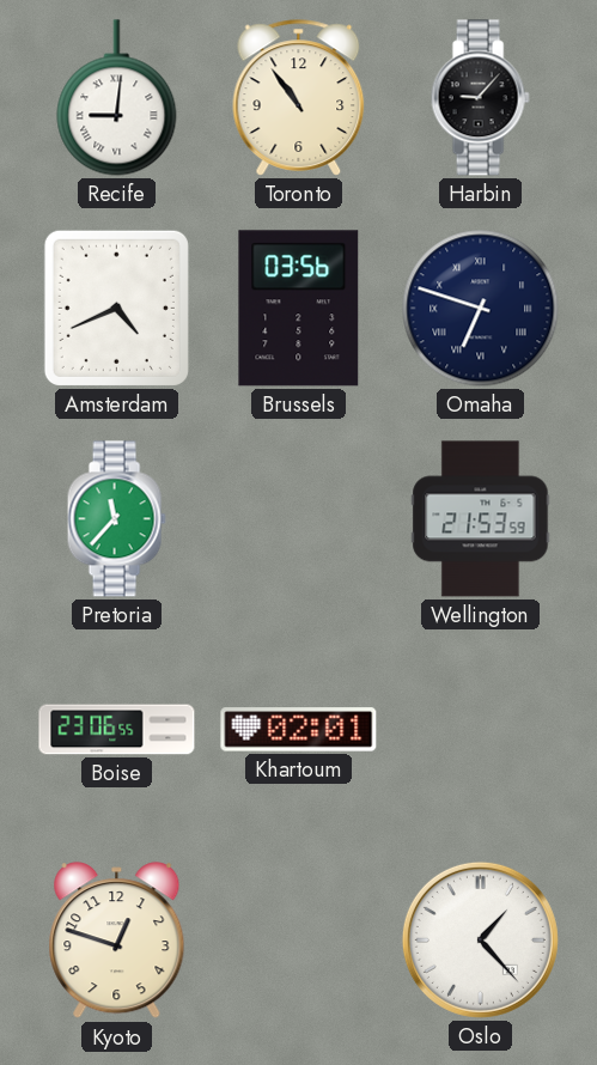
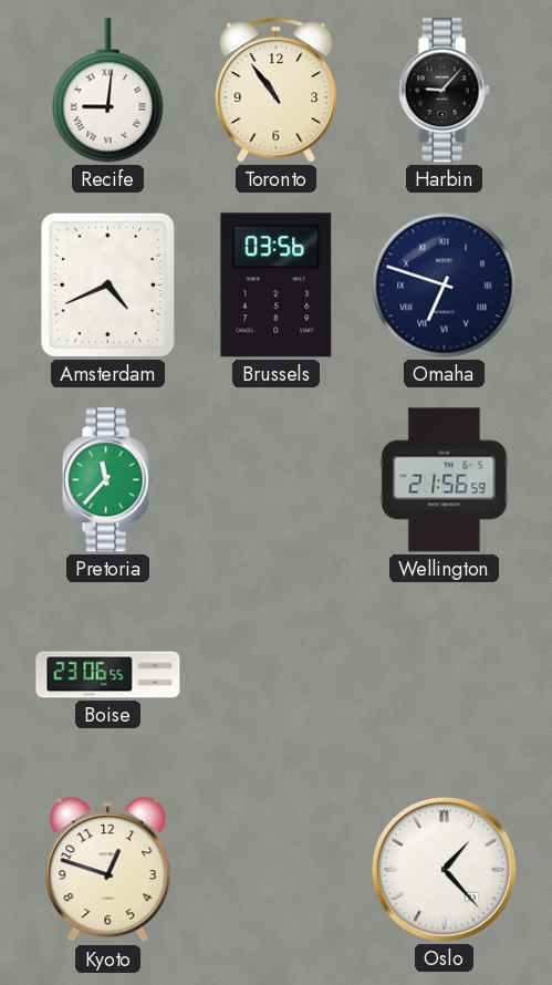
Wellington: 21:53 -> 21:56 (445, 480)
Khartoum: 02:01 -> none (299, 730)
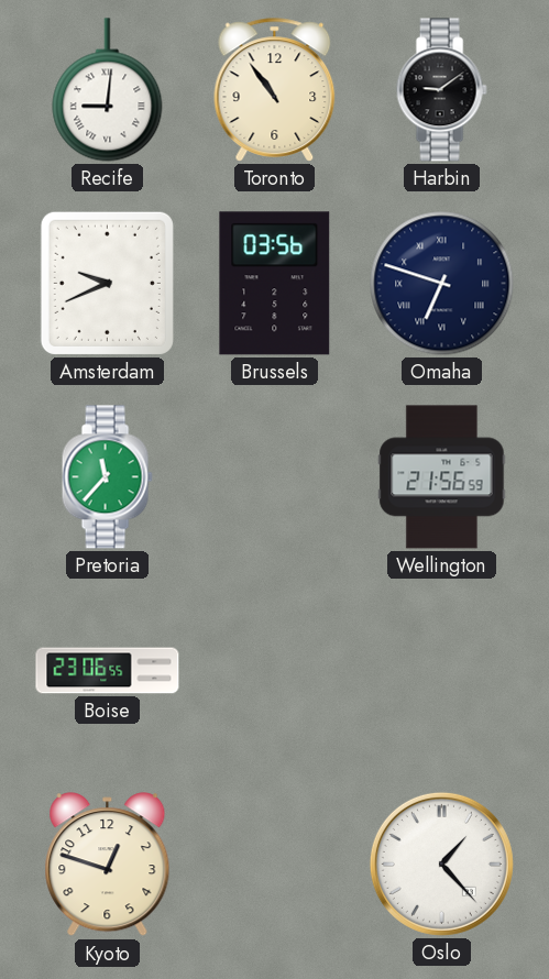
Harbin: 9:07 -> 9:09 (441, 90)
Amsterdam: 4:41 -> 9:41 (107, 283)
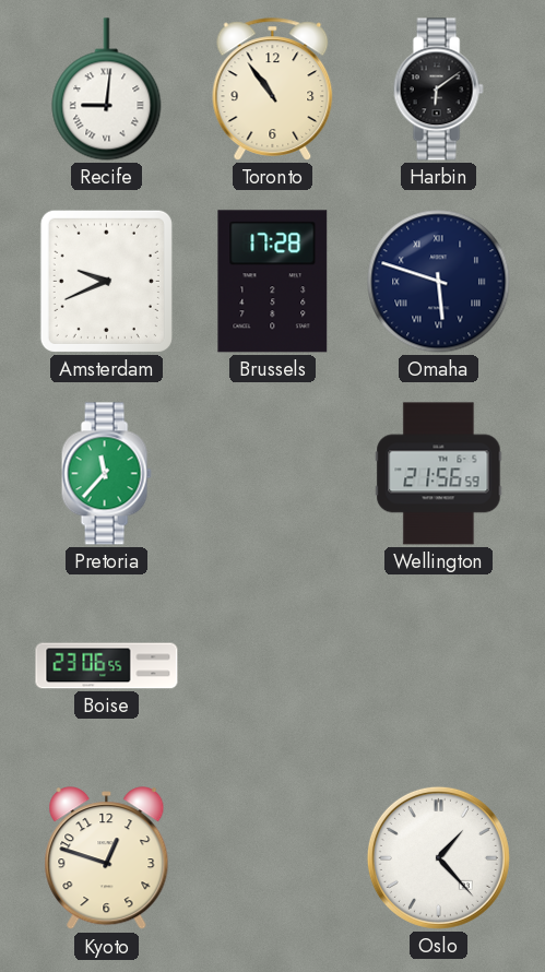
Harbin: 9:09 -> 6:09 (438, 90)
Brussels: 03:56 -> 17:28 (273, 282)
Omaha: 6:48 -> 5:48 (439, 282)
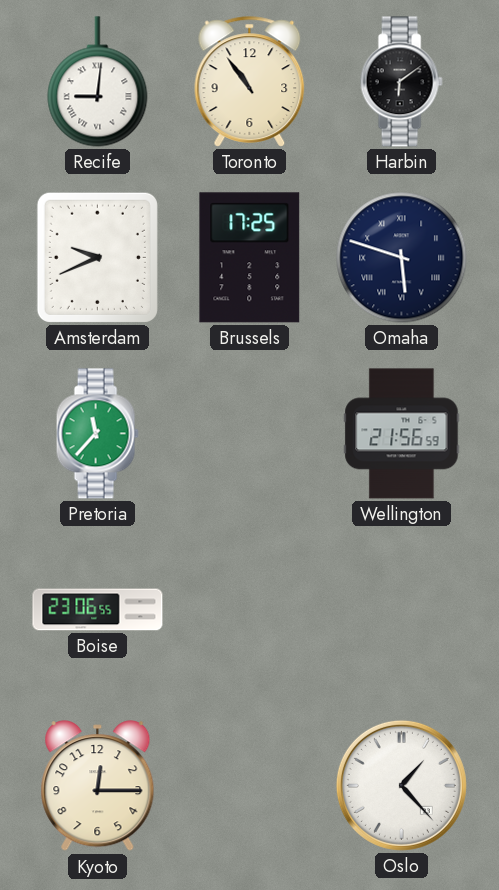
Brussels: 17:28 -> 17:25 (250, 258)
Kyoto: 12:48 -> 12:15 (98, 786)
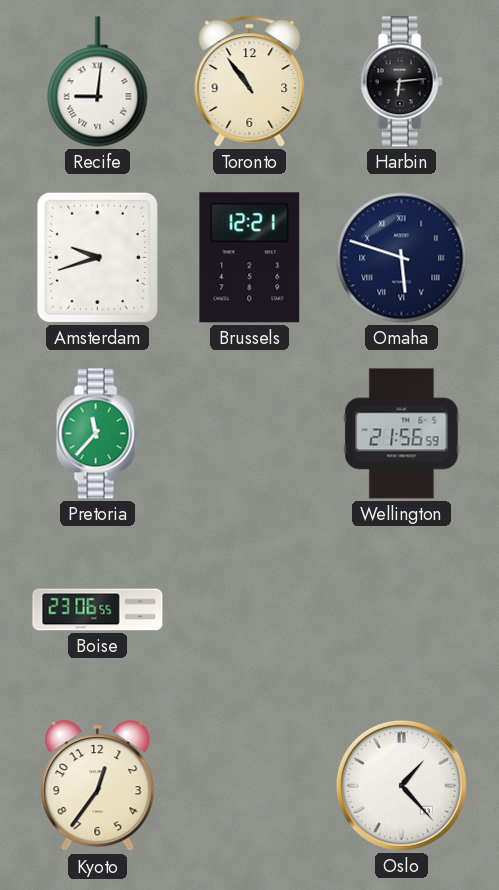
Harbin: 6:09 -> 6:14 (401, 82)
Amsterdam: 9:41 -> 9:42 (97, 257)
Brussels: 17:25 -> 12:21 (250, 258)
Kyoto: 12:15 -> 12:36 (98, 786)
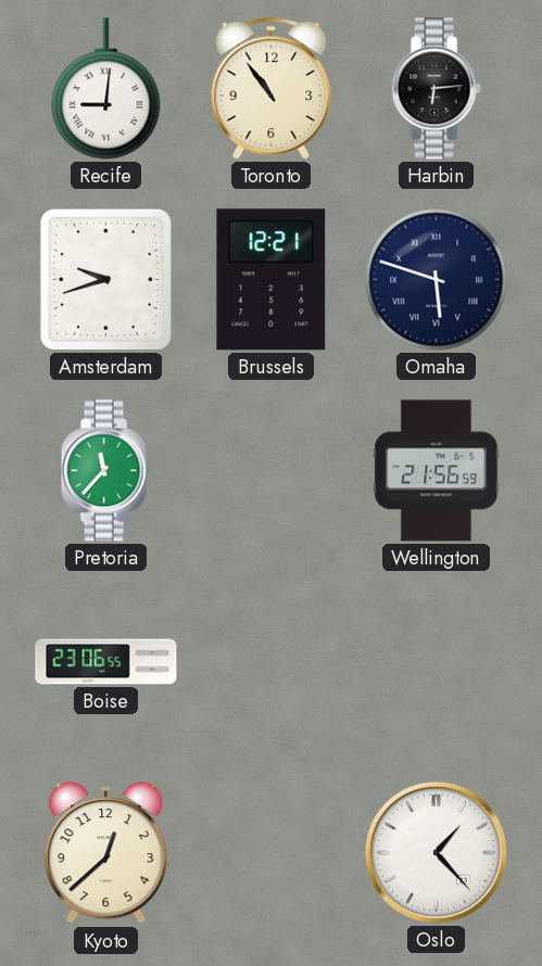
Kyoto: 12:36 -> 12:38 (106, 853)
